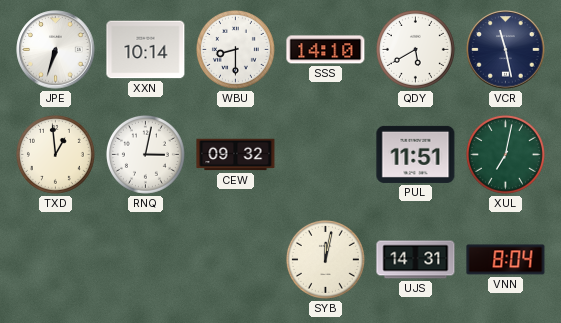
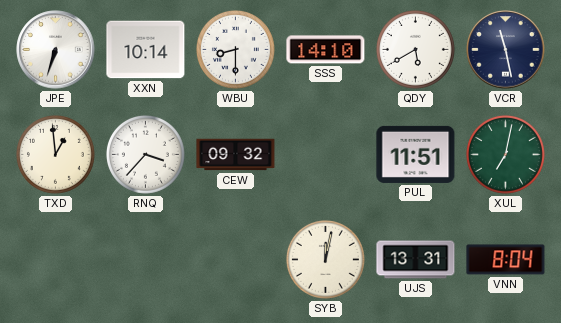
RNQ: 3:02 -> 3:37 (145, 154)
UJS: 14:31 -> 13:31 (416, 260)
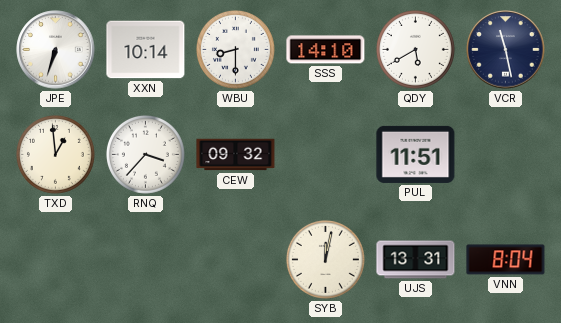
XUL: 7:02 -> none (505, 154)
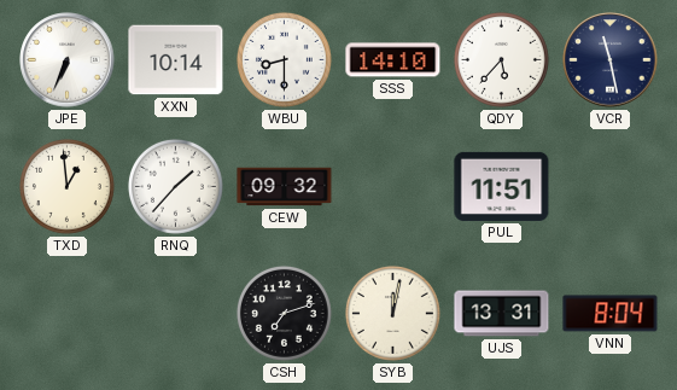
JPE: 6:33 -> 6:34 (68, 60)
QDY: 5:40 -> 5:37 (501, 59)
RNQ: 3:37 -> 1:37 (175, 186)
CSH: none -> 7:12 (284, 313)
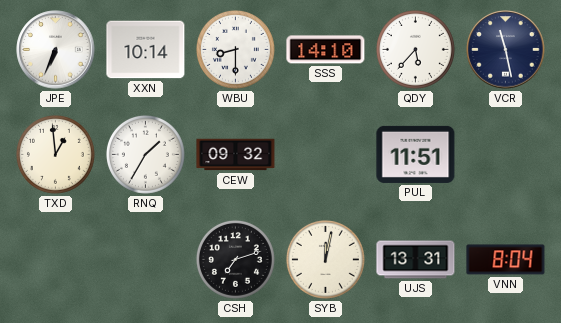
RNQ: 1:37 -> 1:35 (145, 154)
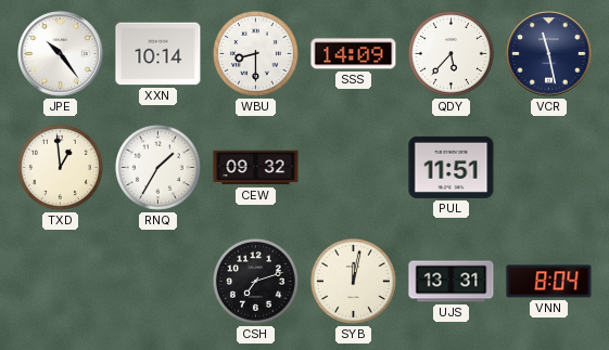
JPE: 6:34 -> 10:24 (61, 54)
SSS: 14:10 -> 14:09 (354, 54)
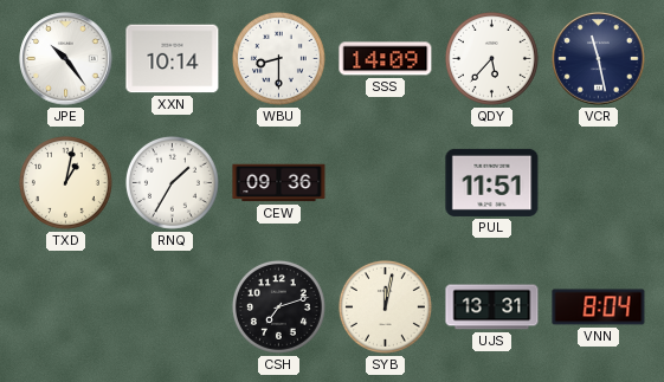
TXD: 12:59 -> 1:02 (65, 182)
CEW: 09:32 -> 09:36 (279, 183)
